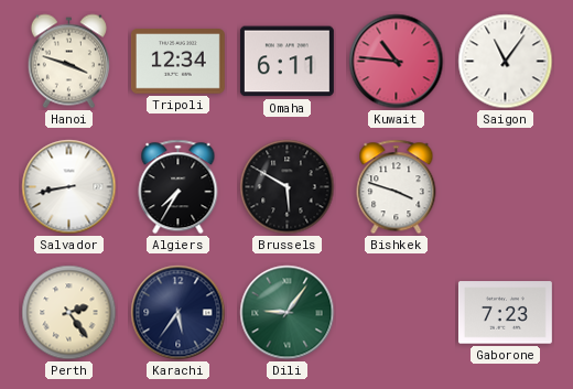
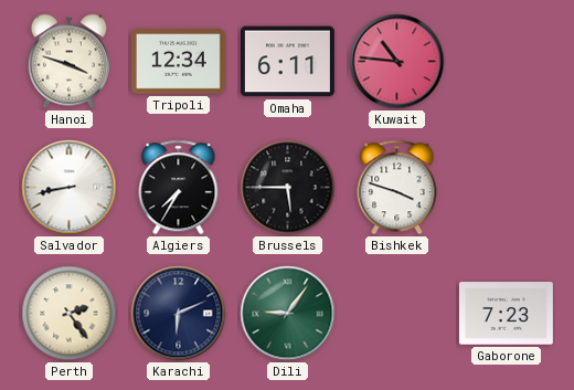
Saigon: 11:06 -> none (506, 62)
Brussels: 5:50 -> 5:45 (288, 188)
Karachi: 5:36 -> 6:11 (179, 314)
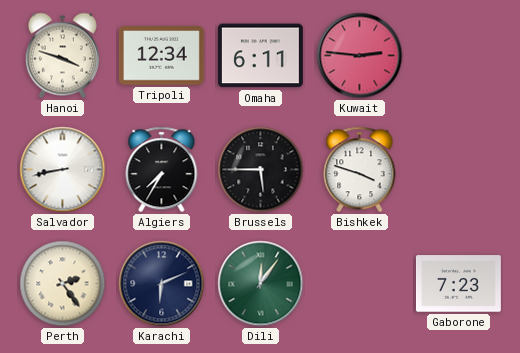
Kuwait: 10:46 -> 2:46 (360, 56)
Dili: 9:06 -> 12:06 (261, 284)
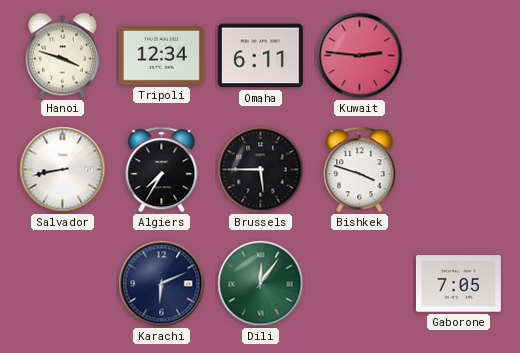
Perth: 2:24 -> none (63, 284)
Gaborone: 7:23 -> 7:05 (458, 284)
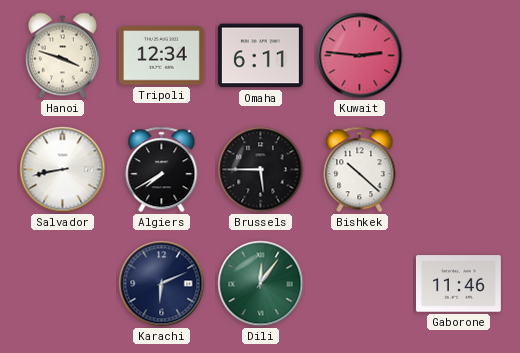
Algiers: 7:35 -> 7:40 (162, 170)
Bishkek: 3:48 -> 10:22 (360, 170)
Gaborone: 7:05 -> 11:46 (458, 284)
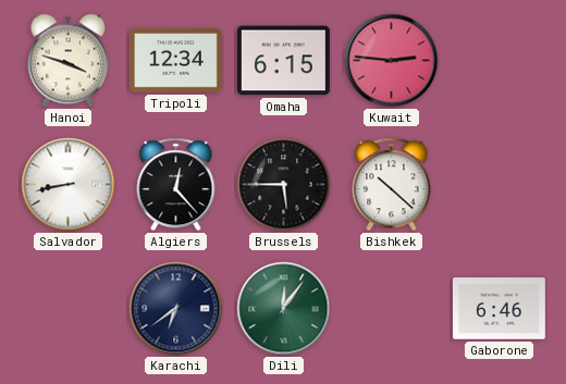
Omaha: 6:11 -> 6:15 (283, 61)
Algiers: 7:40 -> 12:23 (176, 185)
Karachi: 6:11 -> 6:39 (176, 309)
Gaborone: 11:46 -> 6:46 (499, 309)
